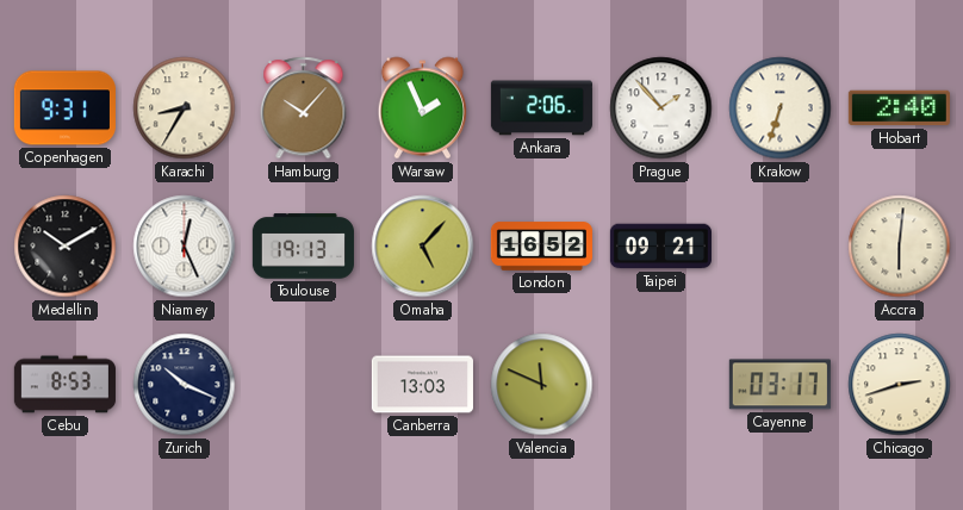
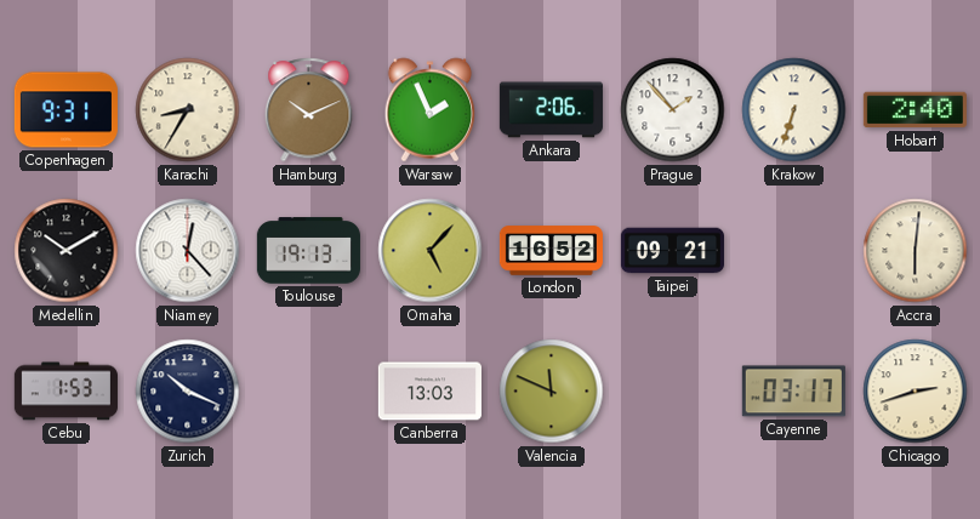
Hamburg: 10:07 -> 10:11 (309, 110)
Niamey: 12:26 -> 12:23 (188, 251)
Cebu: 8:53 -> 1:53 (65, 392)
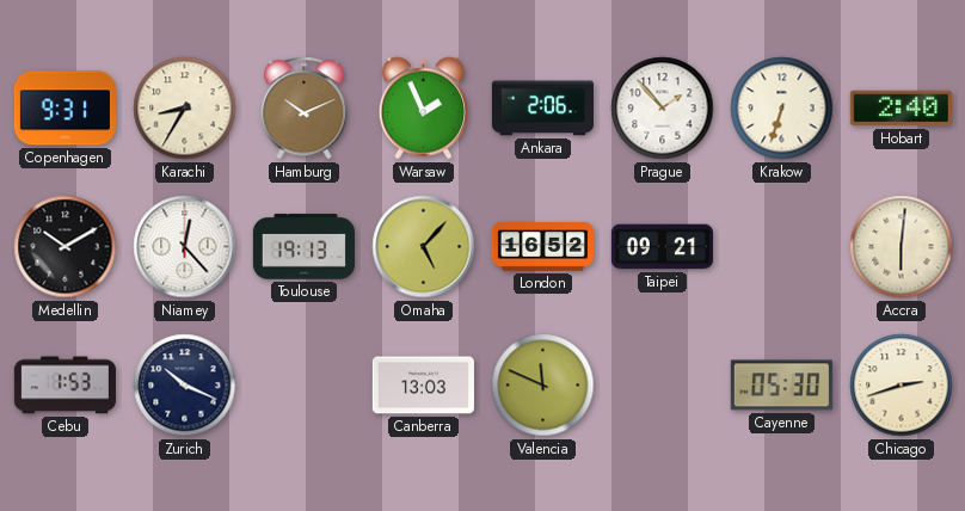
Cayenne: 03:17 -> 05:30 (781, 386)
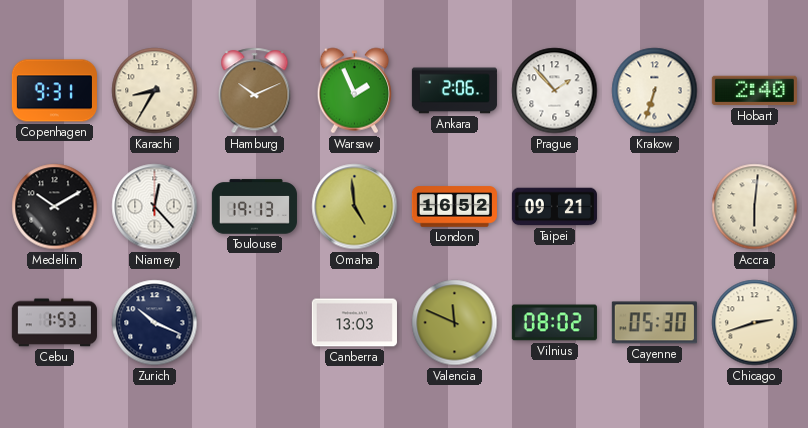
Omaha: 5:07 -> 4:59 (355, 207)
Vilnius: none -> 08:02 (554, 323)
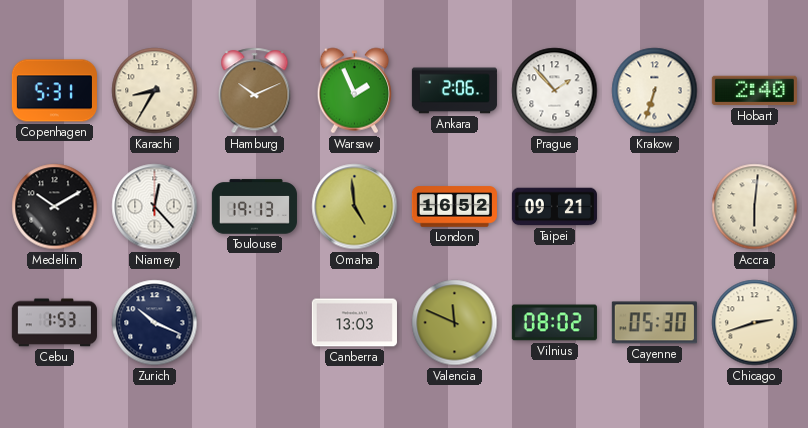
Copenhagen: 9:31 -> 5:31 (54, 91)
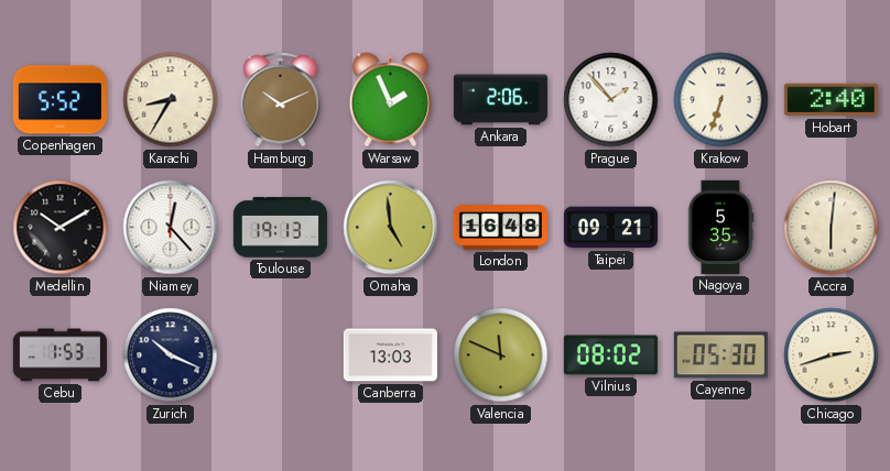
Copenhagen: 5:31 -> 5:52 (59, 100)
London: 16:52 -> 16:48 (500, 228)
Nagoya: none -> 5:35 (720, 227)
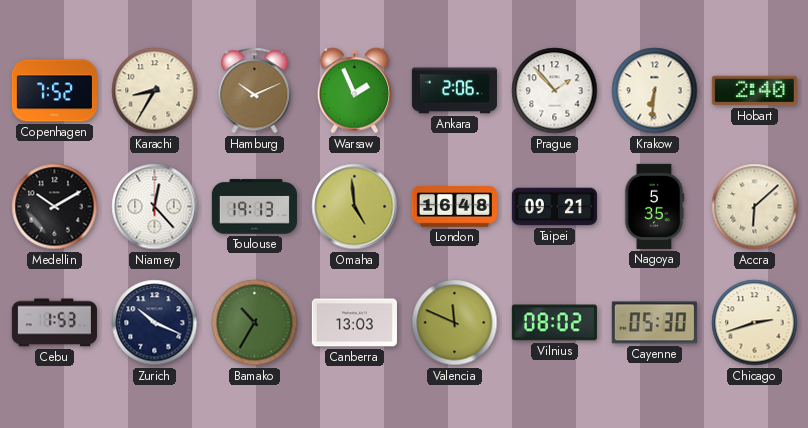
Copenhagen: 5:52 -> 7:52 (54, 91)
Krakow: 6:33 -> 6:31 (655, 91)
Accra: 6:01 -> 6:08 (755, 207)
Bamako: none -> 10:35 (255, 323)
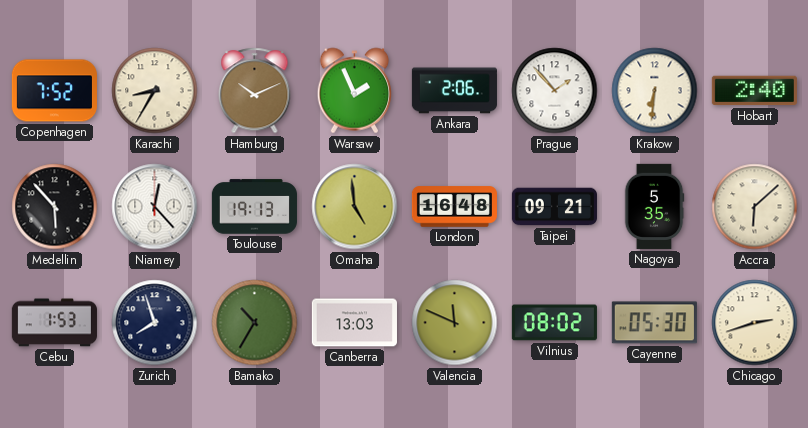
Medellin: 10:10 -> 5:53 (55, 207)
Zurich: 10:19 -> 7:57 (155, 323)
